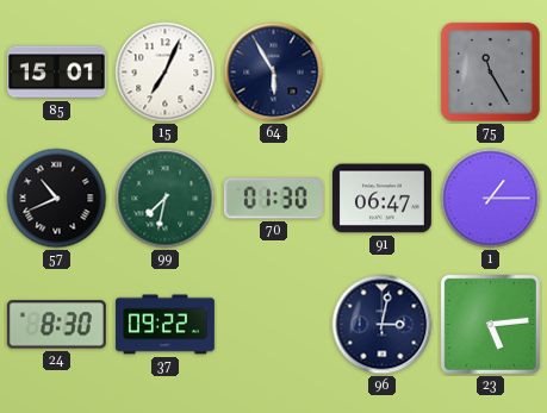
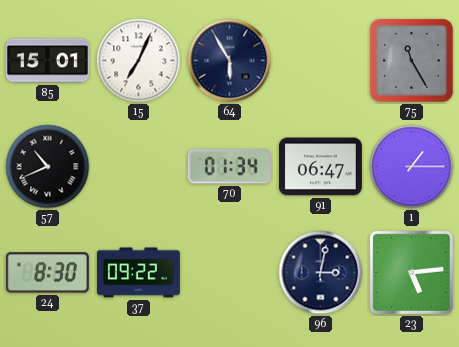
99: 7:32 -> none (166, 199)
70: 01:30 -> 01:34 (229, 167)
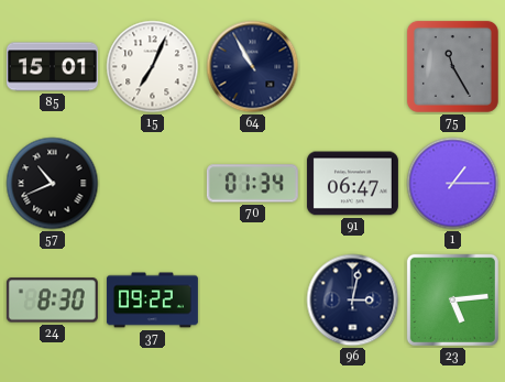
64: 5:55 -> 10:55 (253, 67)
